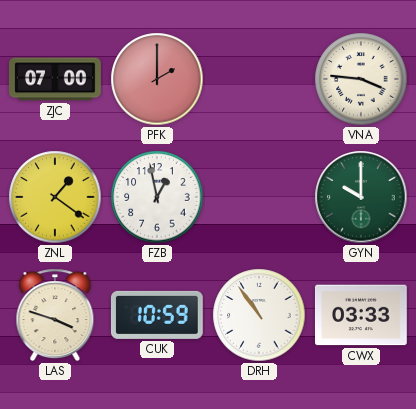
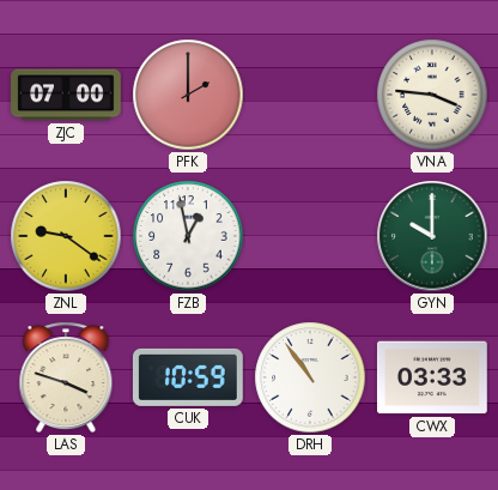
ZNL: 1:21 -> 9:21 (66, 236)
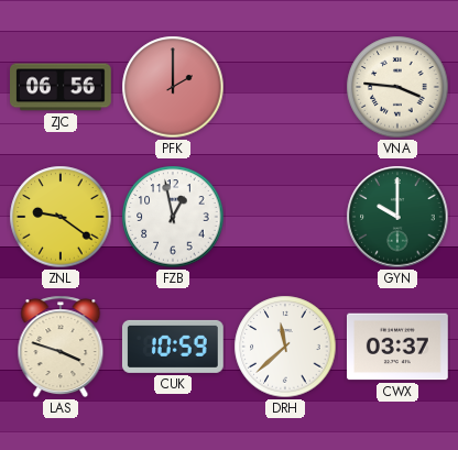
ZJC: 07:00 -> 06:56 (62, 87)
DRH: 10:54 -> 11:38 (285, 347)
CWX: 03:33 -> 03:37 (399, 347)
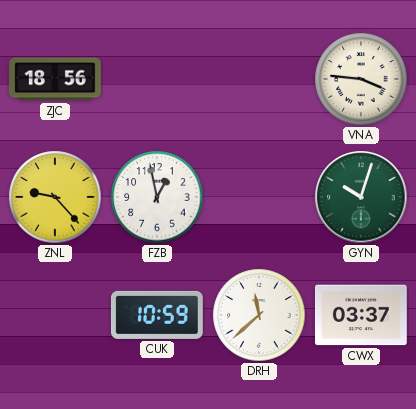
ZJC: 06:56 -> 18:56 (56, 79)
PFK: 2:00 -> none (173, 87)
ZNL: 9:21 -> 9:23 (55, 197)
GYN: 10:00 -> 10:03 (361, 197)
LAS: 3:48 -> none (61, 347)
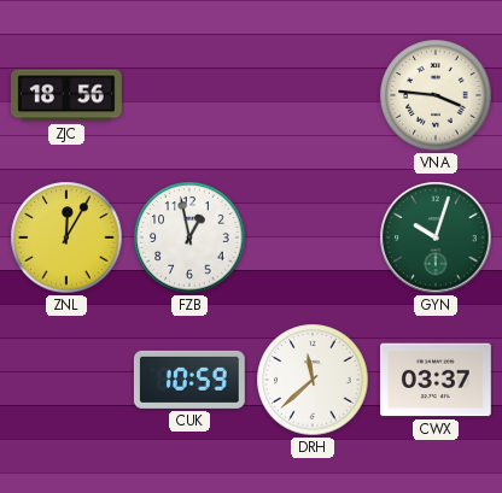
ZNL: 9:23 -> 12:05 (66, 237)
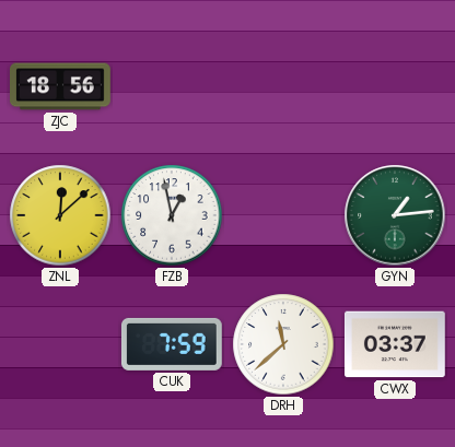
VNA: 3:46 -> none (436, 95)
ZNL: 12:05 -> 12:08 (60, 215)
GYN: 10:03 -> 1:14 (395, 215)
CUK: 10:59 -> 7:59 (172, 344)
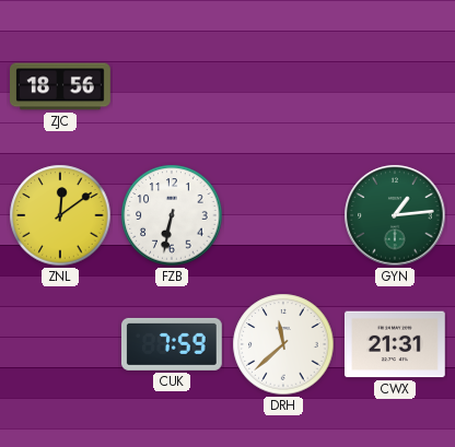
ZNL: 12:08 -> 12:09 (60, 215)
FZB: 12:58 -> 6:32 (172, 215)
CWX: 03:37 -> 21:31 (396, 344)
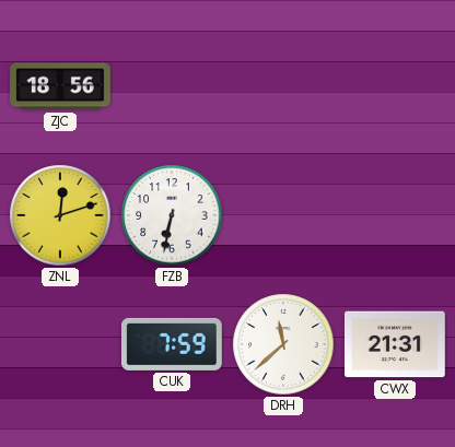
ZNL: 12:09 -> 12:12 (60, 215)
GYN: 1:14 -> none (395, 215)
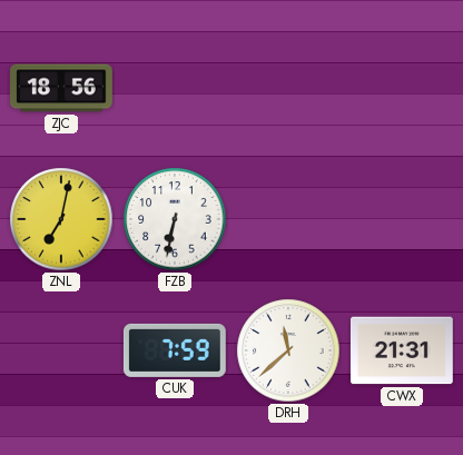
ZNL: 12:12 -> 7:02 (61, 219)
